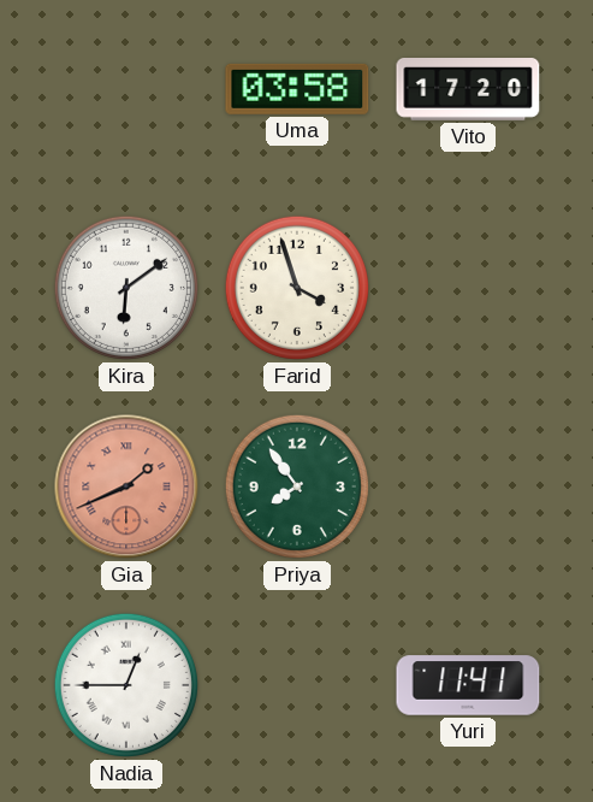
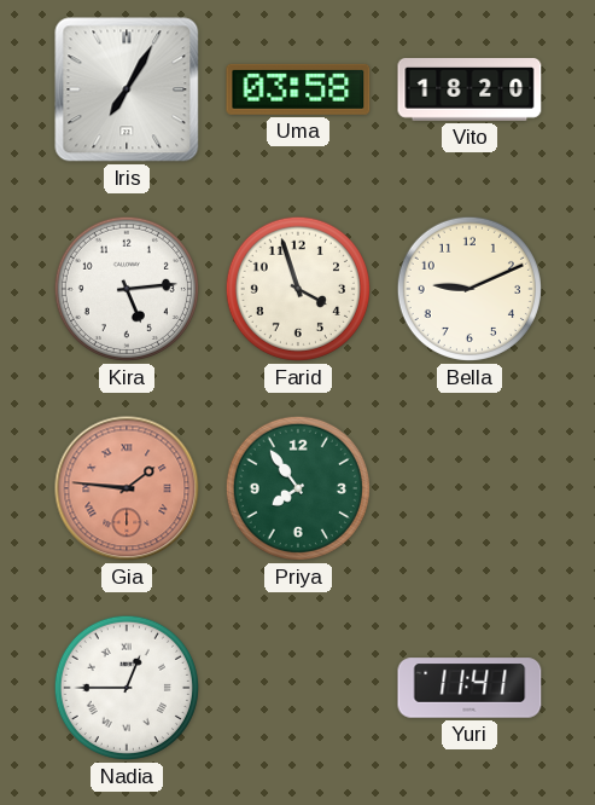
Iris: none -> 7:05 (127, 89)
Vito: 17:20 -> 18:20 (469, 91)
Kira: 6:09 -> 5:14 (127, 289)
Bella: none -> 9:11 (469, 289)
Gia: 1:41 -> 1:46 (127, 488)
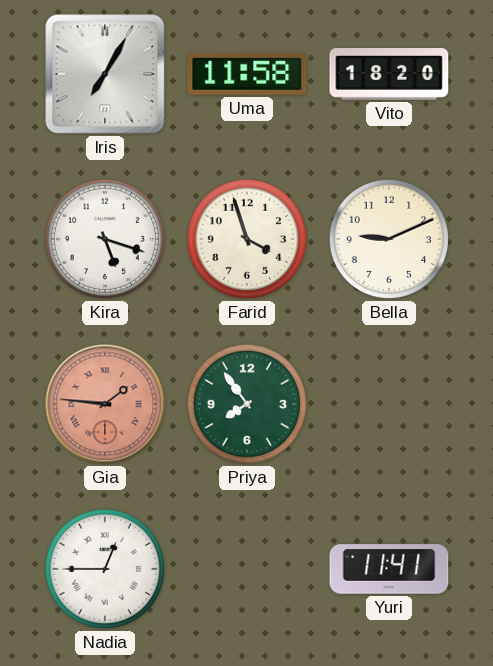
Uma: 03:58 -> 11:58 (247, 74)
Kira: 5:14 -> 5:18 (105, 239)
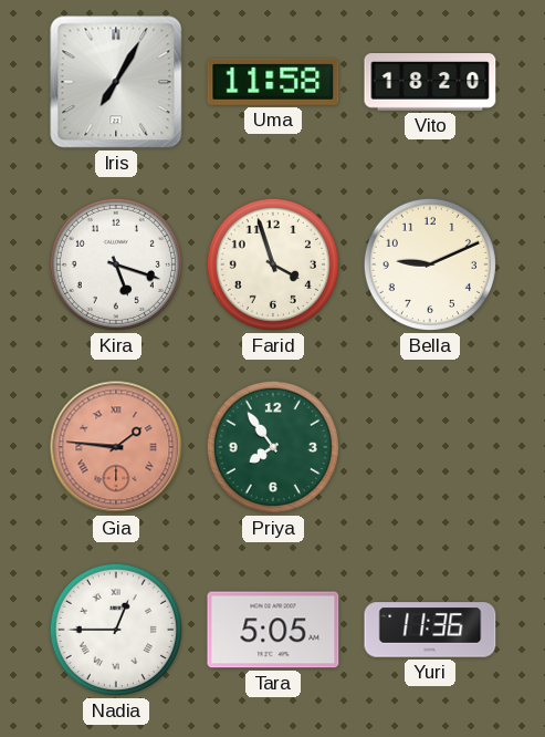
Tara: none -> 5:05 (273, 630)
Yuri: 11:41 -> 11:36 (430, 630)
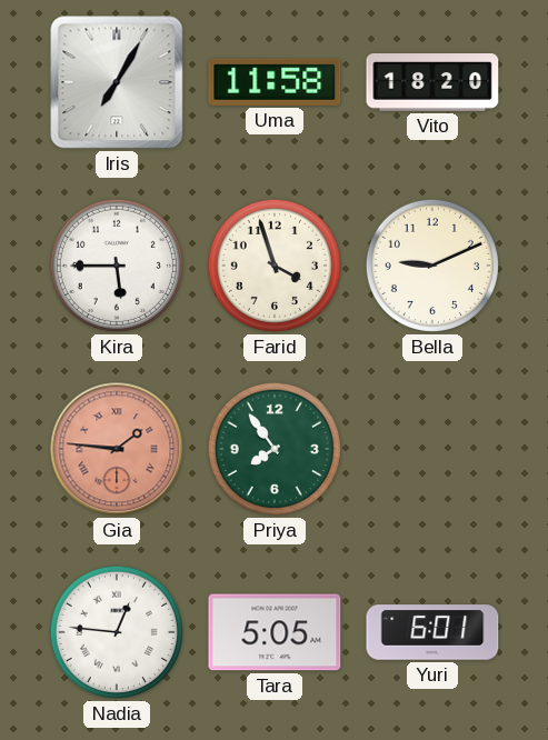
Kira: 5:18 -> 5:45 (117, 266)
Nadia: 12:45 -> 12:46 (117, 632)
Yuri: 11:36 -> 6:01 (432, 632)
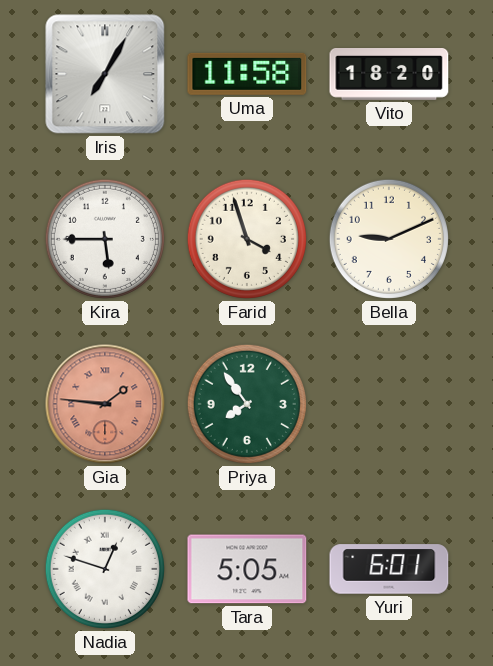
Nadia: 12:46 -> 12:48 (105, 569)
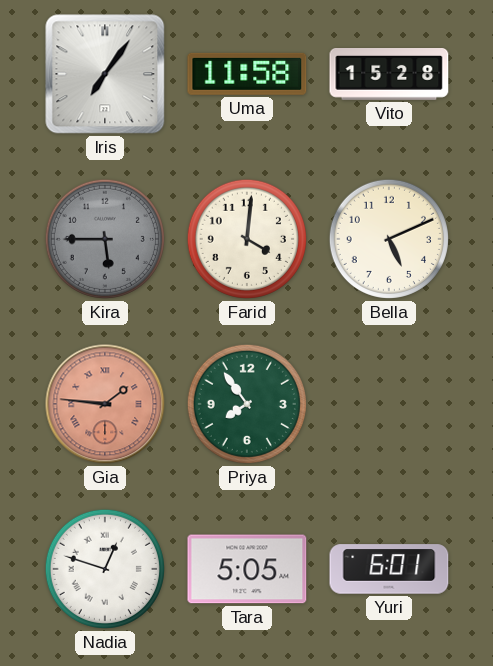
Iris: 7:05 -> 7:06 (105, 74)
Vito: 18:20 -> 15:28 (389, 75)
Kira dial: white -> grey (105, 239)
Farid: 3:57 -> 4:01 (247, 239)
Bella: 9:11 -> 5:11 (389, 239)
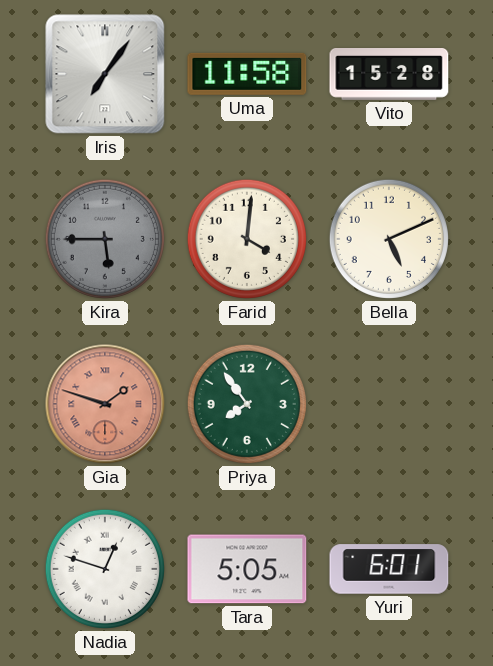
Gia: 1:46 -> 1:48 (105, 404)
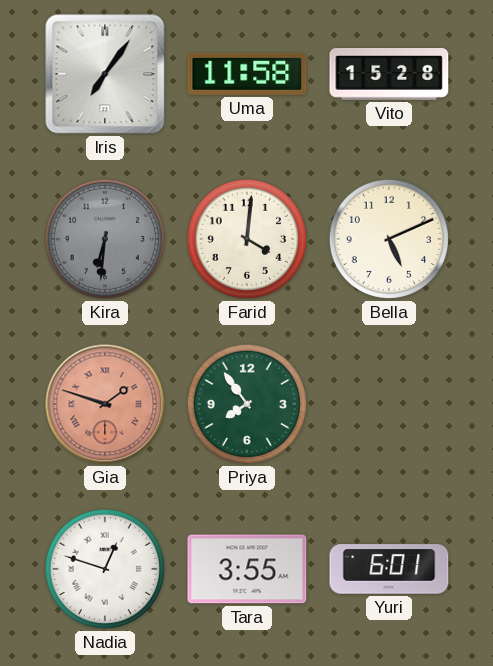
Kira: 5:45 -> 6:31 (105, 239)
Tara: 5:05 -> 3:55 (247, 569)
